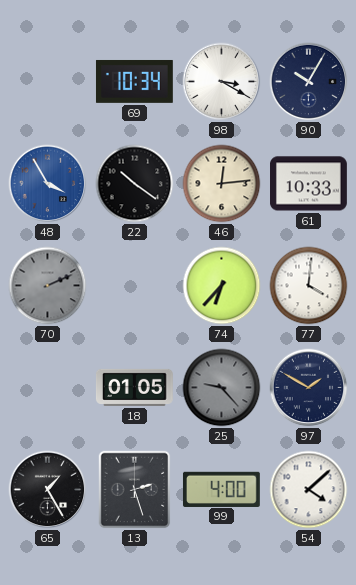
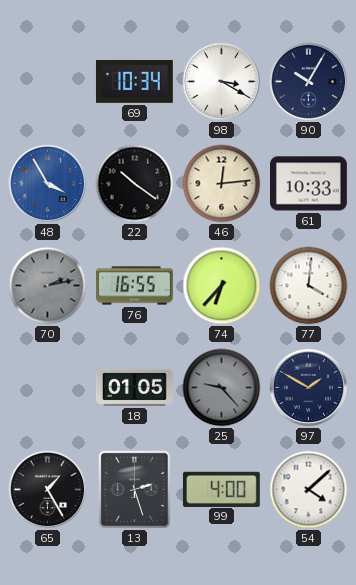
70: 2:11 -> 2:13 (48, 286)
76: none -> 16:55 (135, 286)
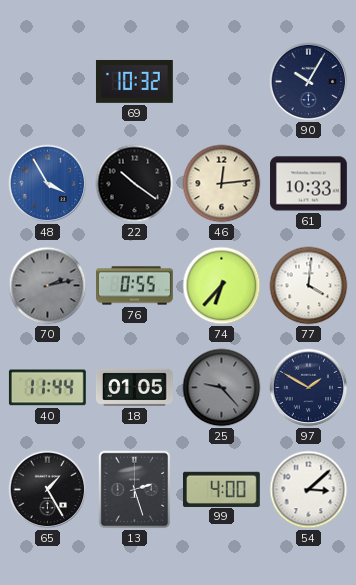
69: 10:34 -> 10:32 (134, 81)
98: 3:20 -> none (222, 82)
76: 16:55 -> 0:55 (135, 286)
40: none -> 11:44 (47, 388)
54: 4:08 -> 3:08 (309, 490)
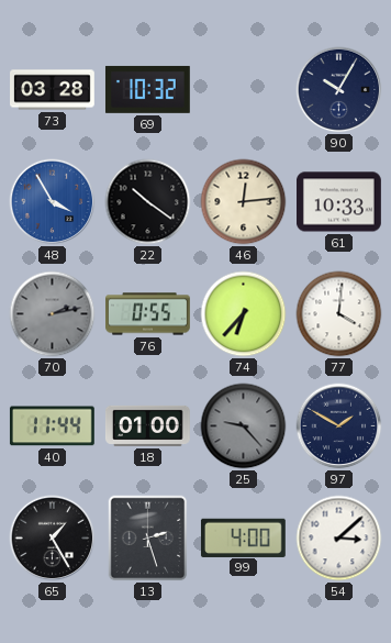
73: none -> 03:28 (53, 90)
18: 01:05 -> 01:00 (147, 425)
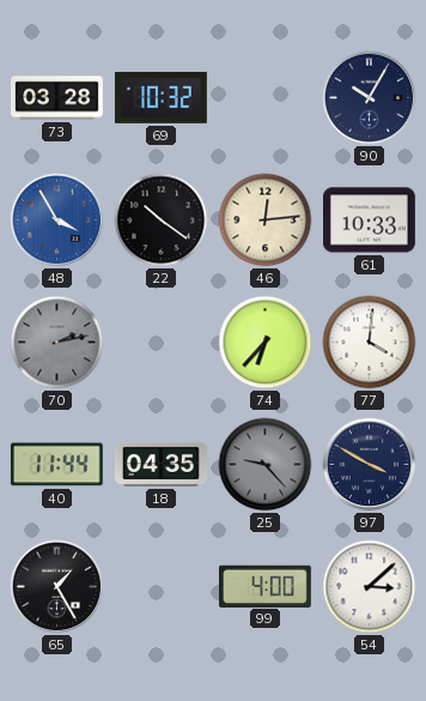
76: 0:55 -> none (148, 314)
18: 01:00 -> 04:35 (160, 464)
97: 1:50 -> 3:50 (370, 465)
13: 2:27 -> none (148, 539)
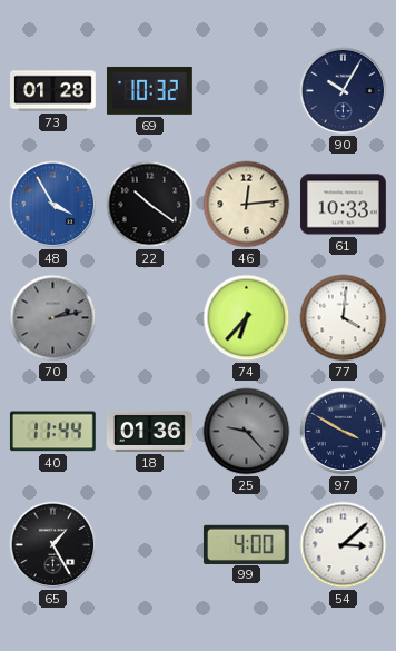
73: 03:28 -> 01:28 (53, 91)
18: 04:35 -> 01:36 (149, 431)
